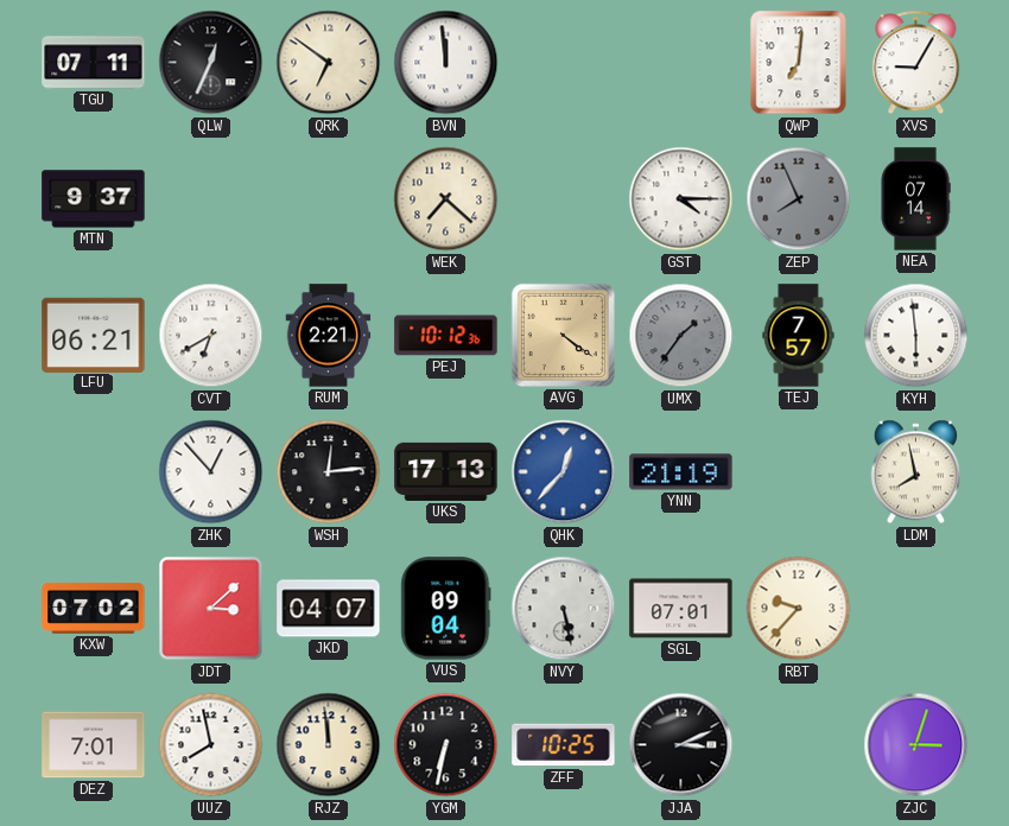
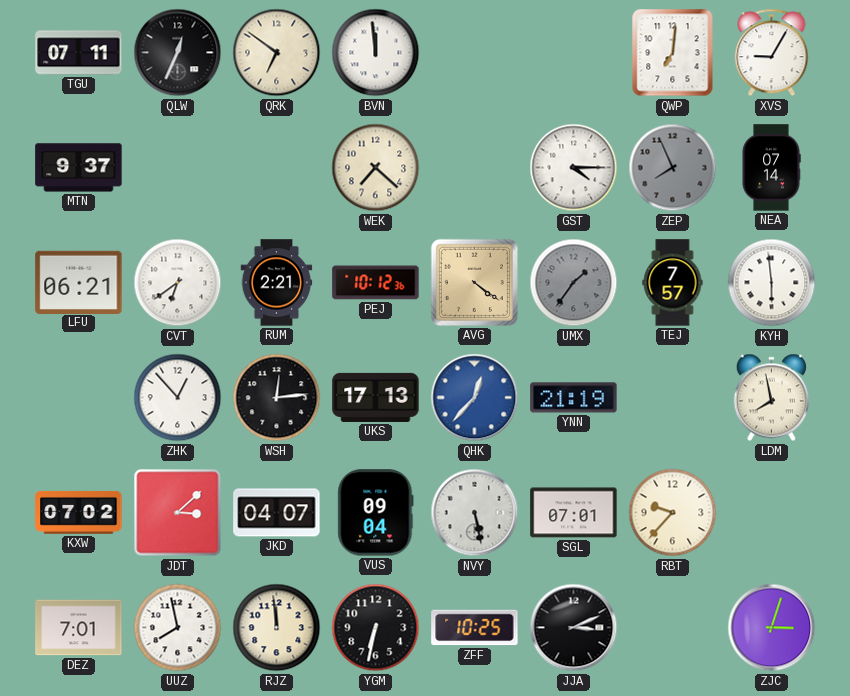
CVT: 6:40 -> 6:39 (178, 283)
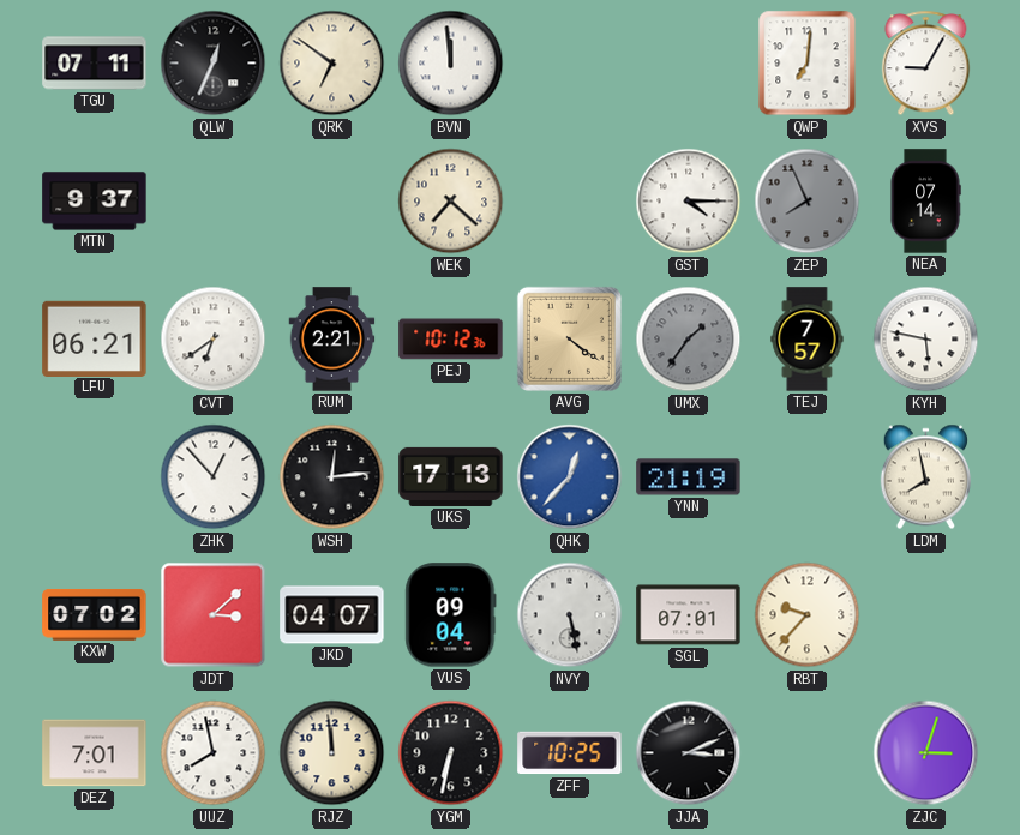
KYH: 5:59 -> 5:47 (926, 340)
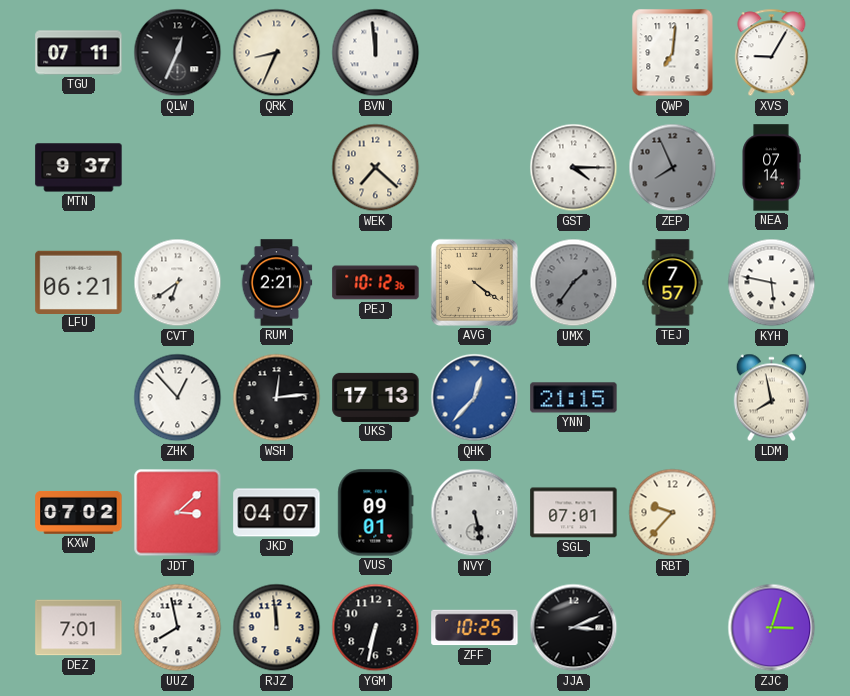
QRK: 6:51 -> 8:34 (277, 53)
YNN: 21:19 -> 21:15 (574, 398)
VUS: 09:04 -> 09:01 (376, 513)
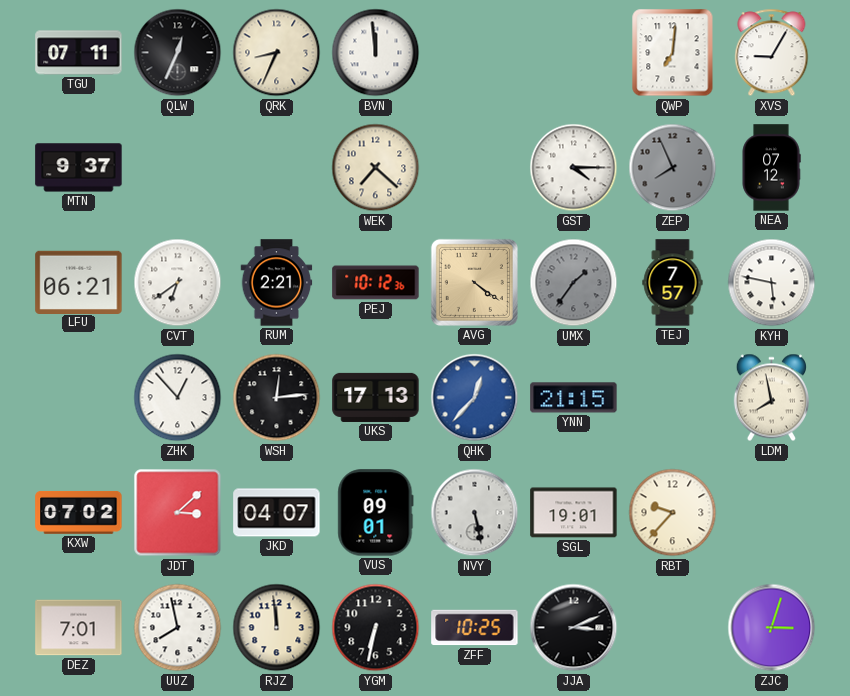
NEA: 07:14 -> 07:12 (771, 168)
SGL: 07:01 -> 19:01 (574, 513)
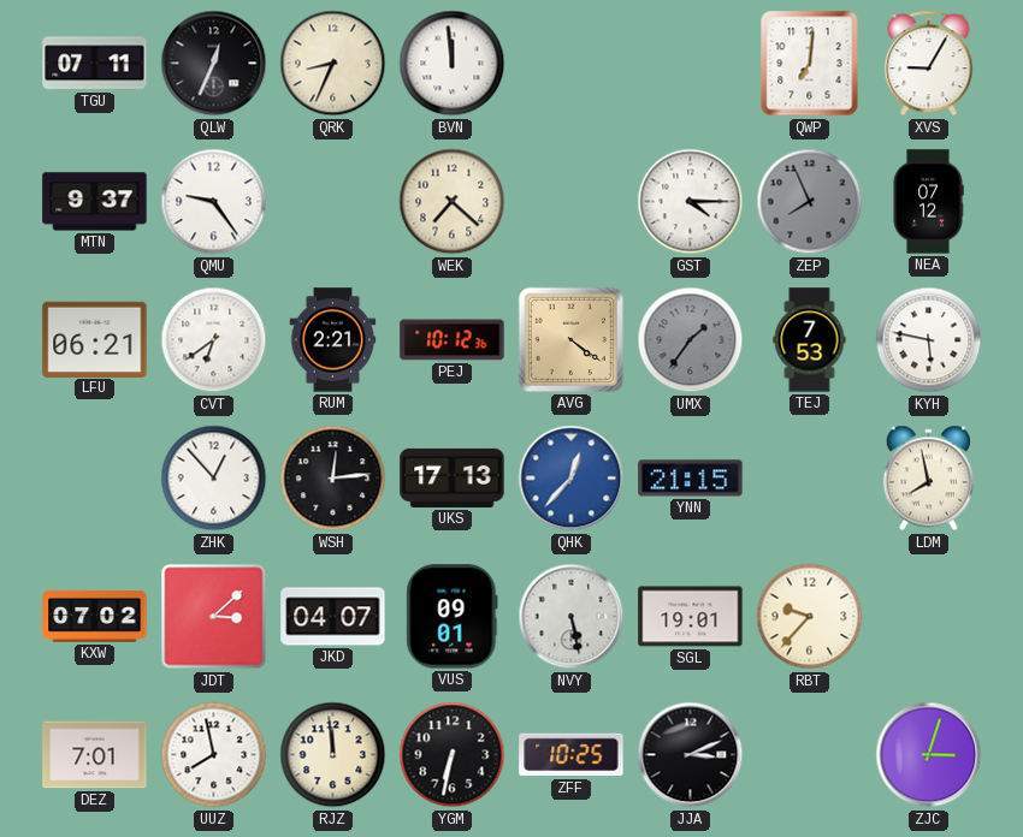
QMU: none -> 9:24 (214, 202)
TEJ: 7:57 -> 7:53 (810, 340)
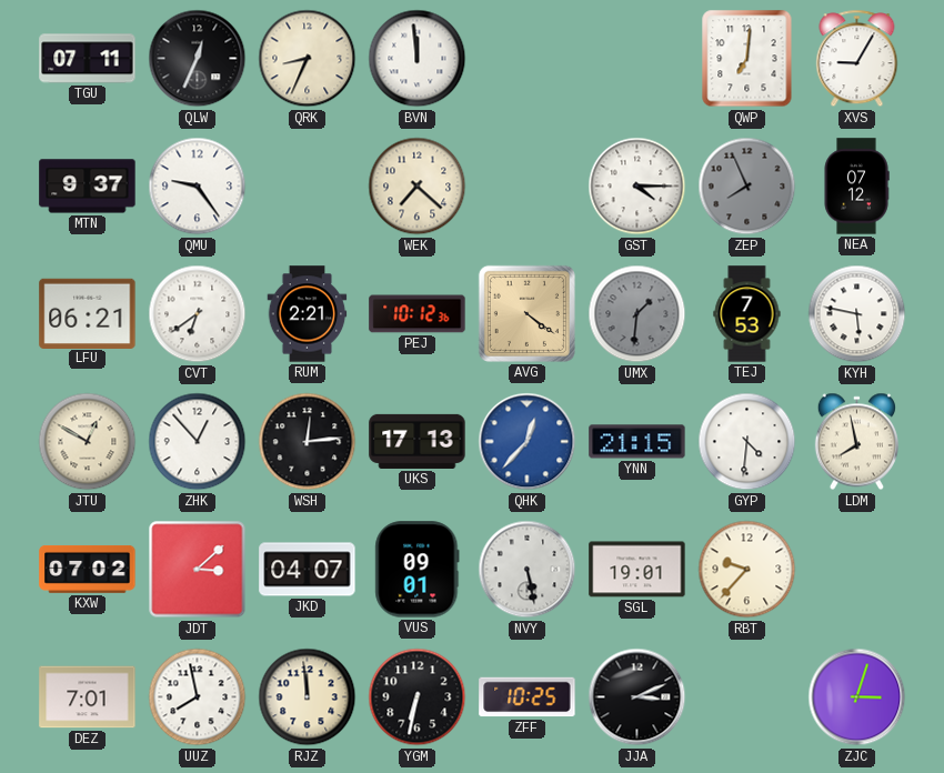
UMX: 1:36 -> 1:31 (637, 314)
JTU: none -> 12:50 (88, 442)
GYP: none -> 4:31 (747, 442)
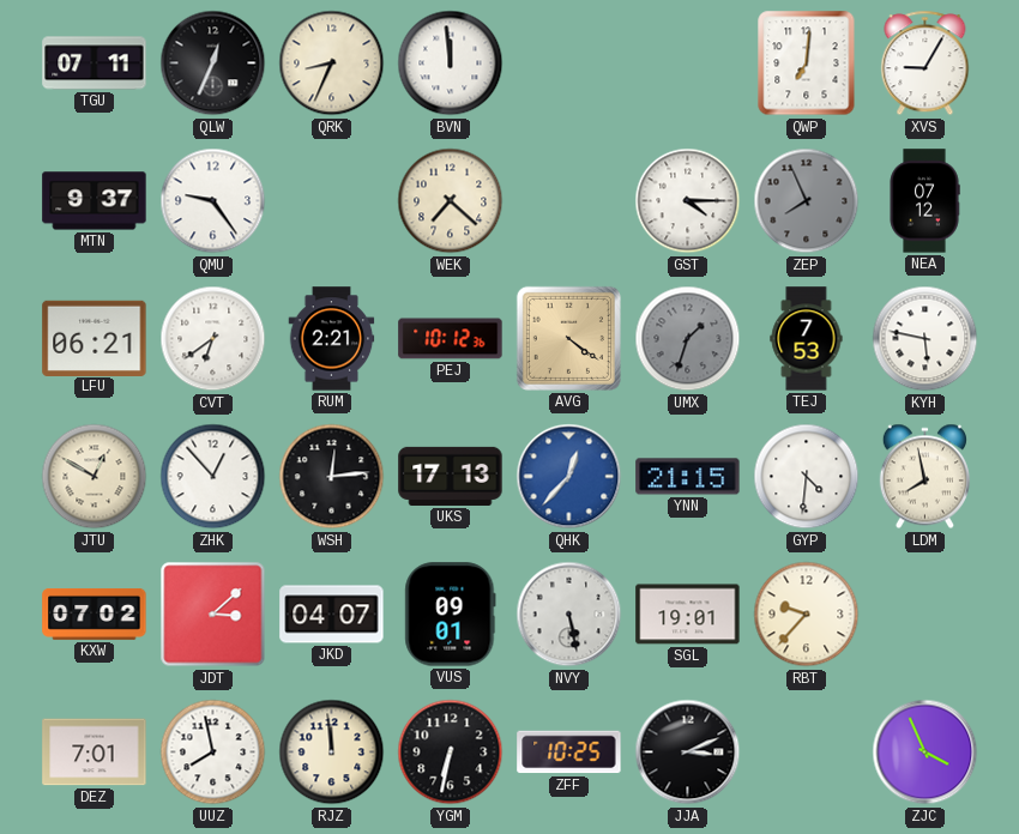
UMX: 1:31 -> 1:33 (688, 339)
ZJC: 3:03 -> 3:56 (925, 753)
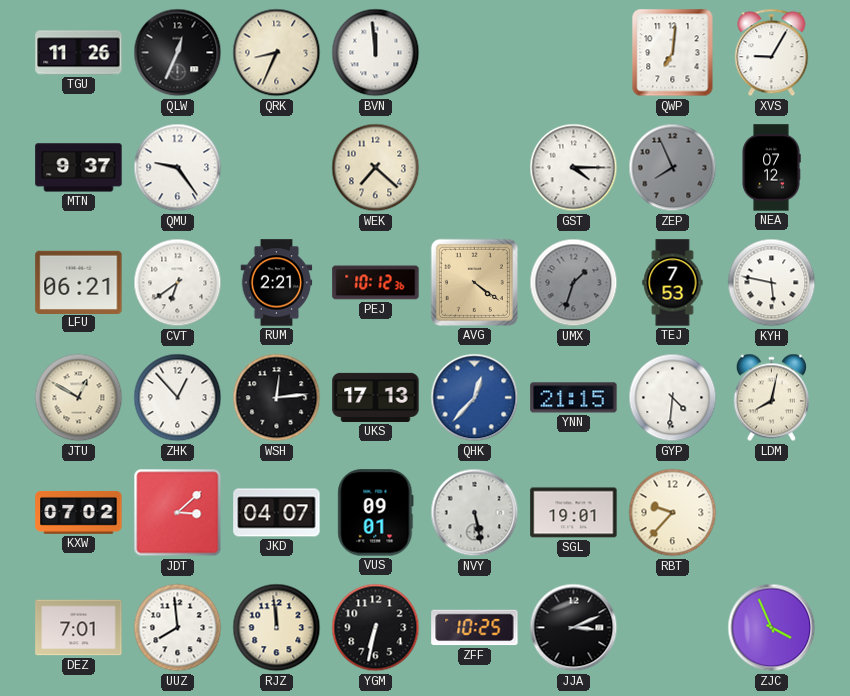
TGU: 07:11 -> 11:26 (79, 53)
LDM: 7:58 -> 8:02 (771, 398)
UUZ: 7:58 -> 7:59 (178, 628)
